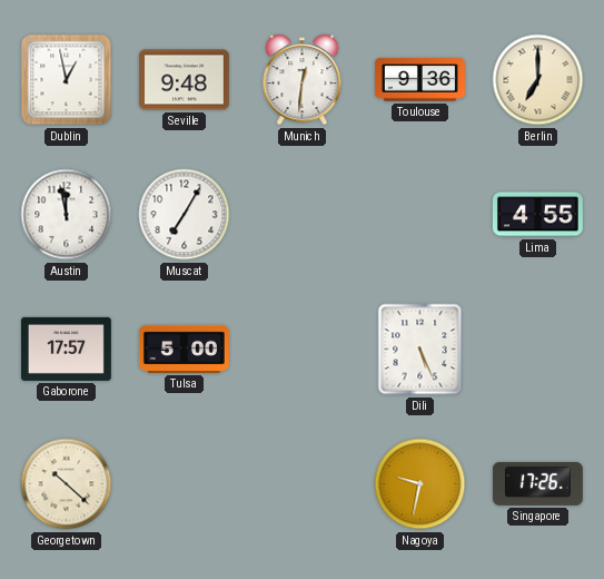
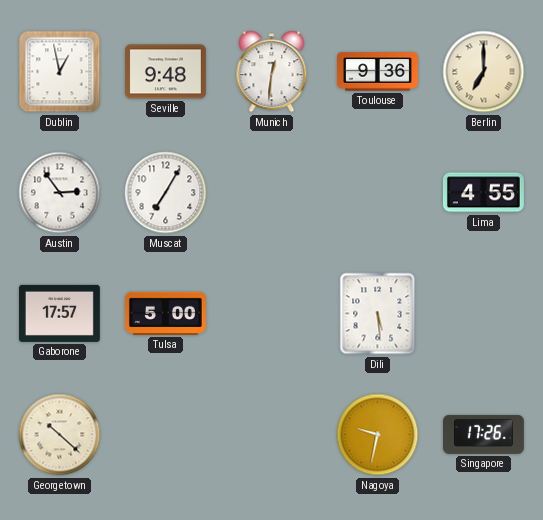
Austin: 11:58 -> 2:54 (60, 193)
Dili: 5:26 -> 5:29 (378, 314)
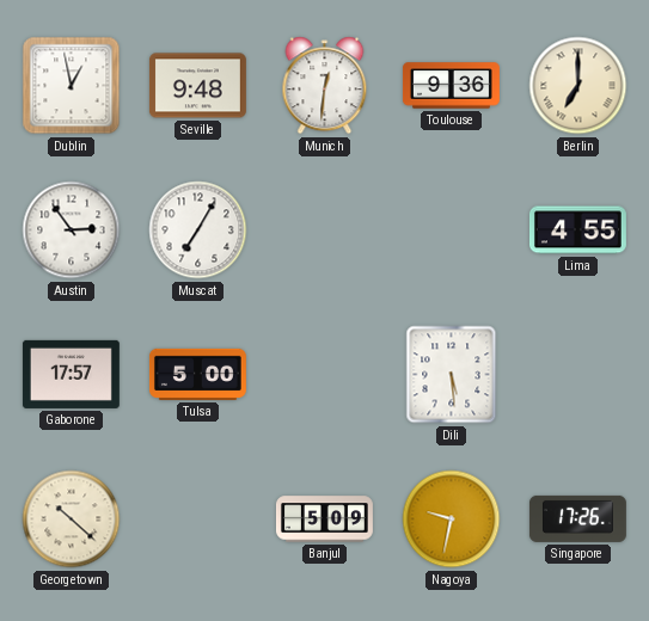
Banjul: none -> 5:09 (324, 519)
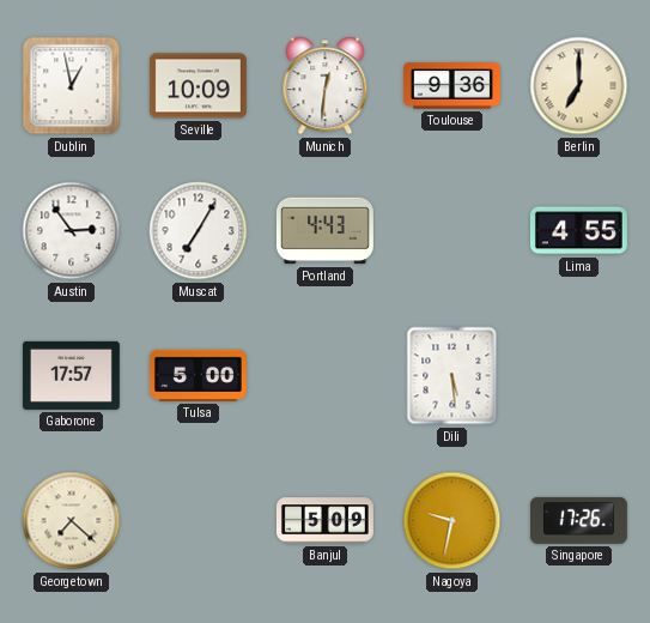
Seville: 9:48 -> 10:09 (198, 86)
Portland: none -> 4:43 (324, 231)
Georgetown: 10:22 -> 7:22 (72, 521)
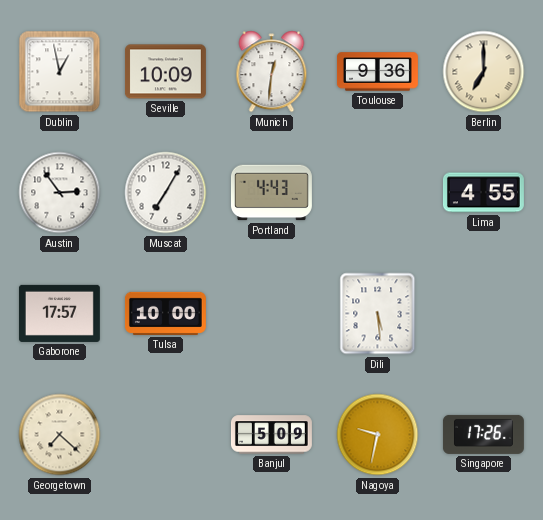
Tulsa: 5:00 -> 10:00 (165, 313)
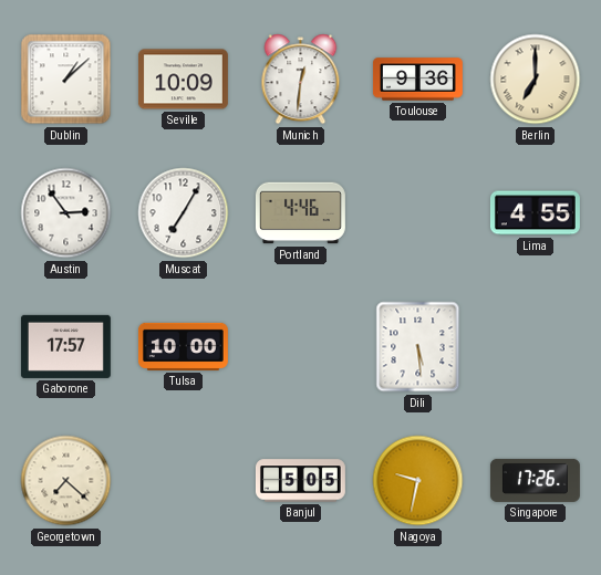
Dublin: 12:58 -> 1:08 (66, 80)
Portland: 4:43 -> 4:46 (300, 213)
Banjul: 5:09 -> 5:05 (300, 481)
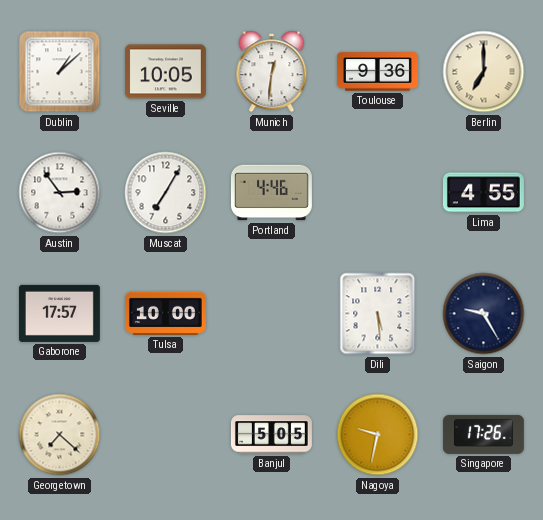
Seville: 10:09 -> 10:05 (165, 72)
Saigon: none -> 9:25 (484, 314)
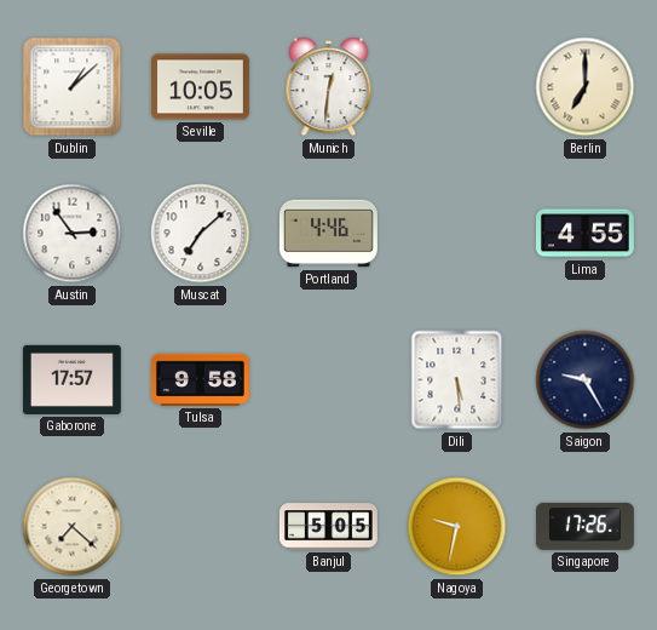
Toulouse: 9:36 -> none (378, 72)
Muscat: 7:05 -> 7:08 (201, 234)
Tulsa: 10:00 -> 9:58 (200, 379)
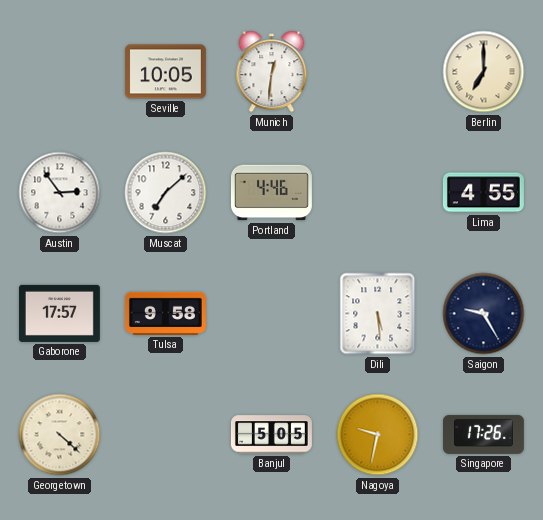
Dublin: 1:08 -> none (73, 87)
Georgetown: 7:22 -> 4:22 (60, 435)
